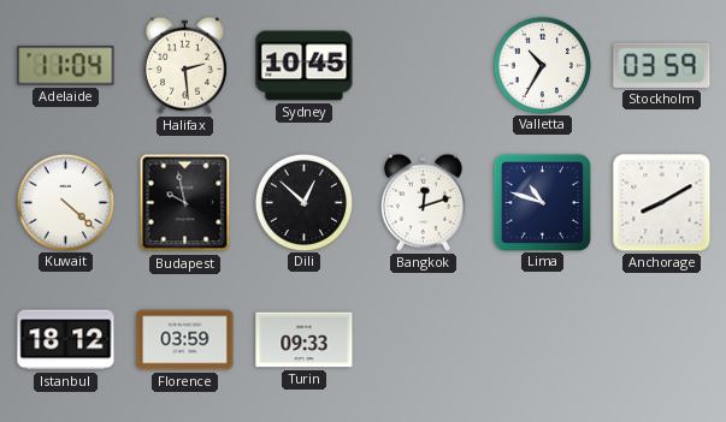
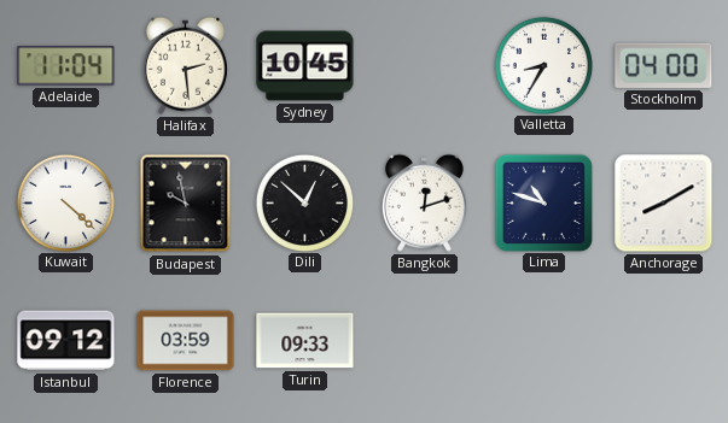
Valletta: 10:35 -> 8:35 (543, 65)
Stockholm: 03:59 -> 04:00 (664, 65)
Istanbul: 18:12 -> 09:12 (66, 341)
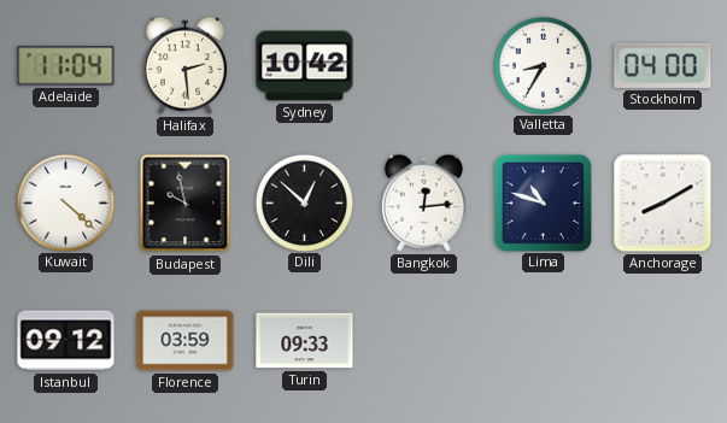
Sydney: 10:45 -> 10:42 (305, 66)
Bangkok: 12:12 -> 12:14 (423, 202)
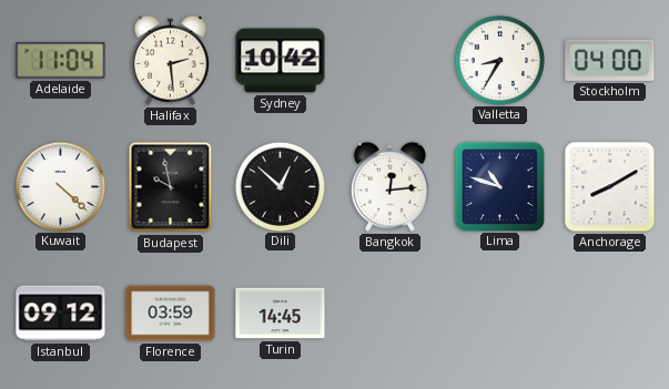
Turin: 09:33 -> 14:45 (281, 314)
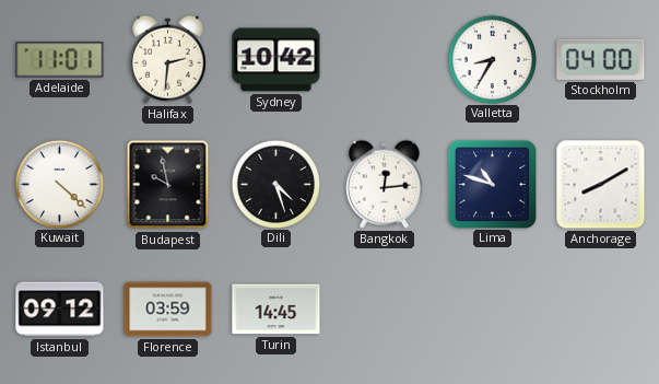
Adelaide: 11:04 -> 11:01 (60, 60)
Halifax: 2:29 -> 2:31 (167, 59)
Dili: 12:52 -> 4:27 (275, 184)
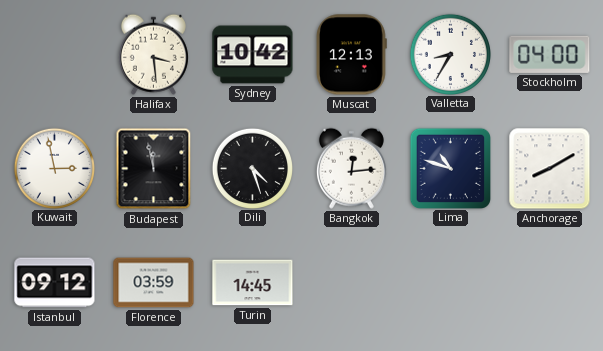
Adelaide: 11:01 -> none (60, 60)
Halifax: 2:31 -> 3:29 (153, 54)
Muscat: none -> 12:13 (351, 55)
Kuwait: 4:22 -> 2:58 (54, 168)
Budapest: 9:58 -> 11:58 (154, 169)
